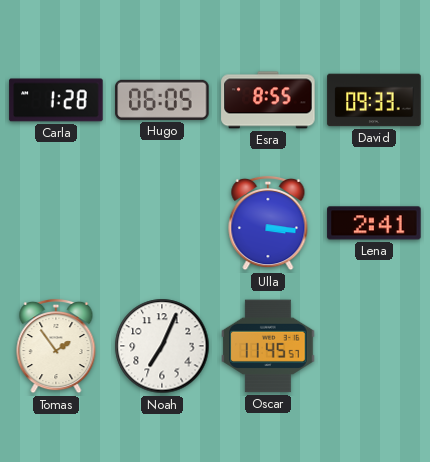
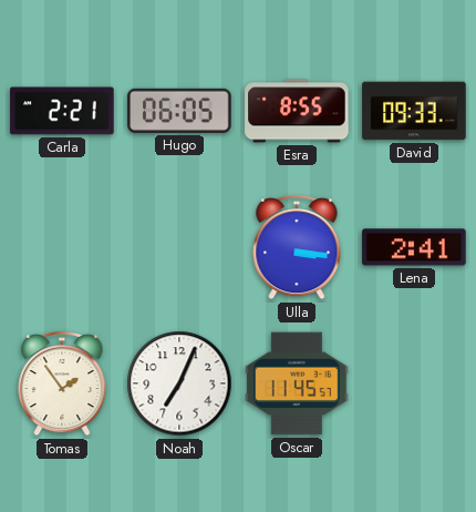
Carla: 1:28 -> 2:21 (62, 111)
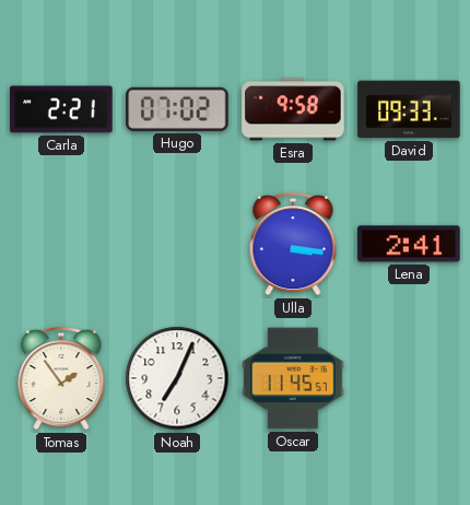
Hugo: 06:05 -> 07:02 (177, 109)
Esra: 8:55 -> 9:58 (293, 109)
